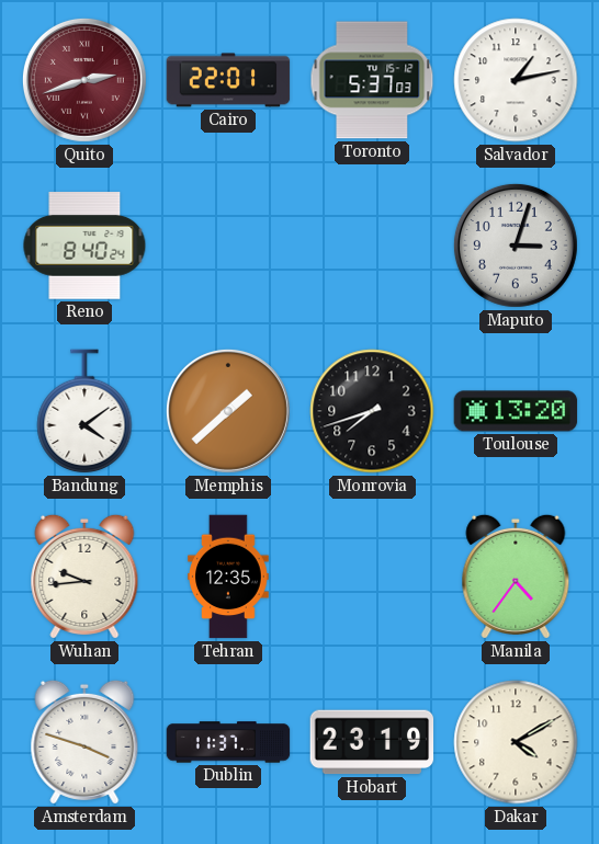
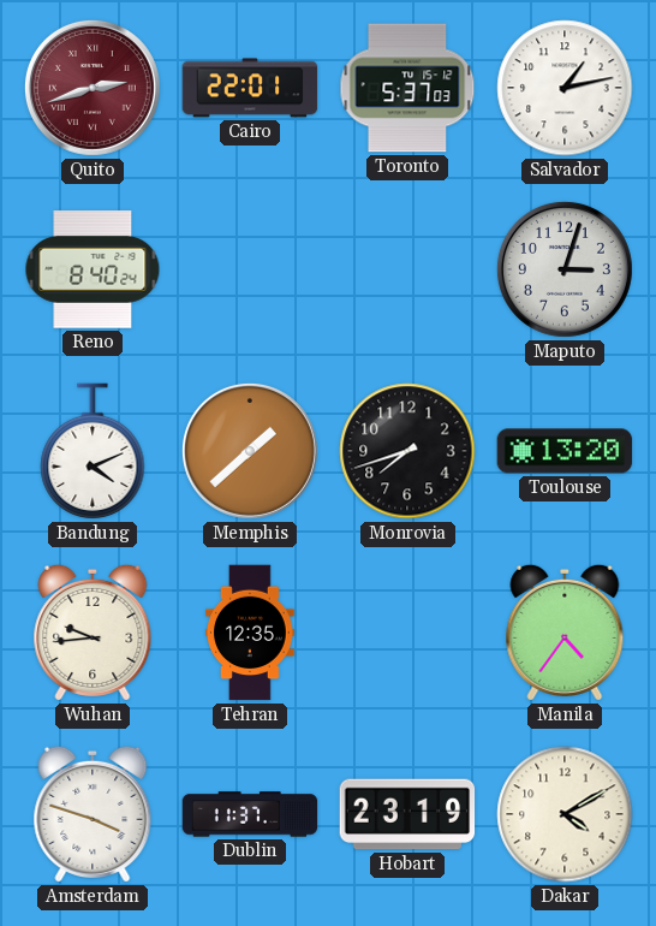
Bandung: 4:09 -> 4:11 (93, 452)
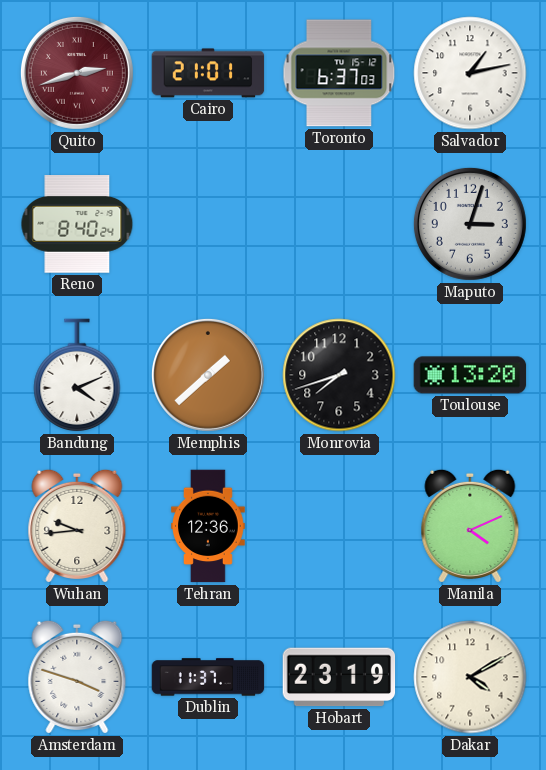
Cairo: 22:01 -> 21:01 (208, 73)
Toronto: 5:37 -> 6:37 (339, 73)
Tehran: 12:35 -> 12:36 (208, 526)
Manila: 4:36 -> 4:11 (470, 526)
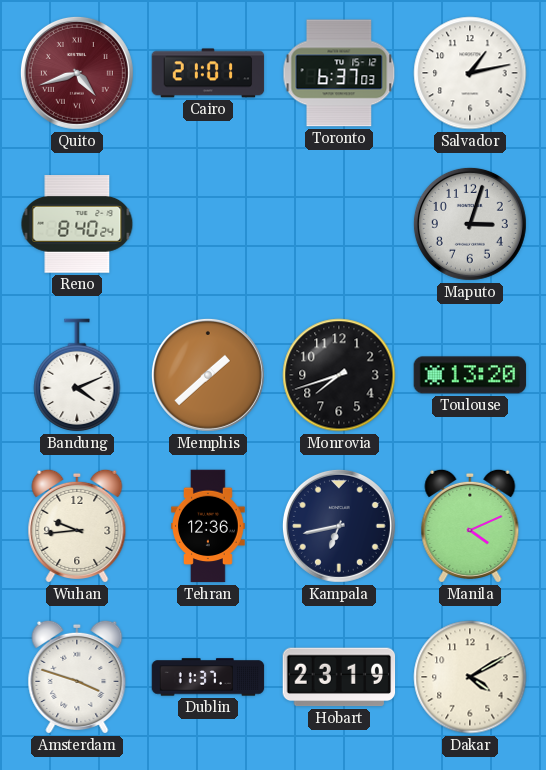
Quito: 2:42 -> 4:42 (77, 73)
Kampala: none -> 6:43 (339, 526)
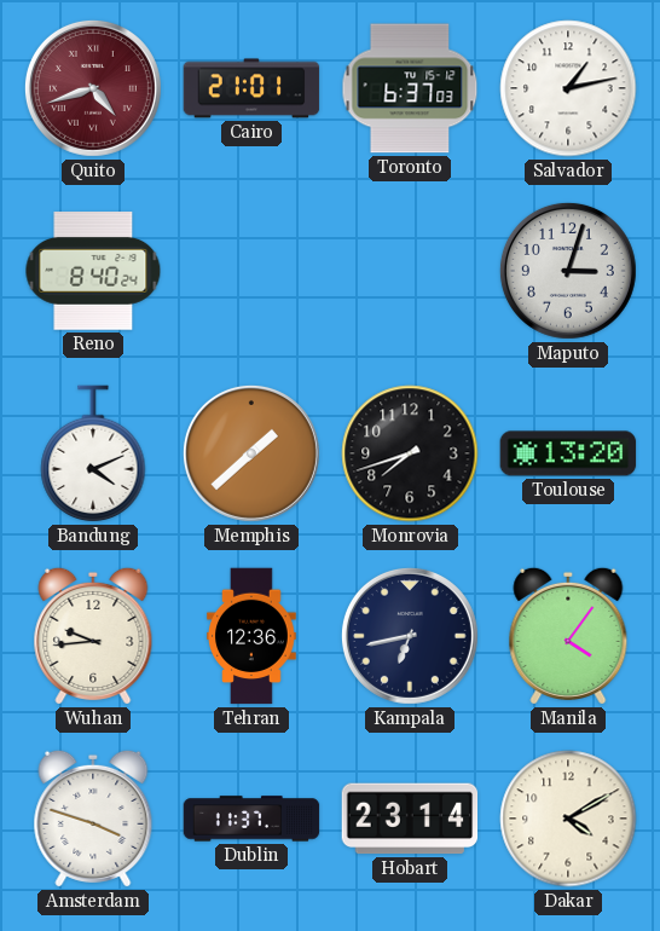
Manila: 4:11 -> 4:06 (568, 636)
Hobart: 23:19 -> 23:14 (410, 819)
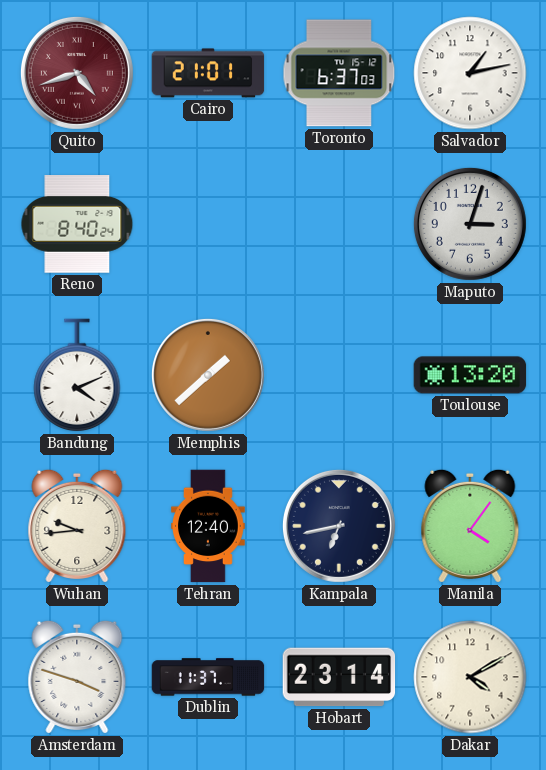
Monrovia: 7:42 -> none (410, 453)
Tehran: 12:36 -> 12:40 (208, 526)
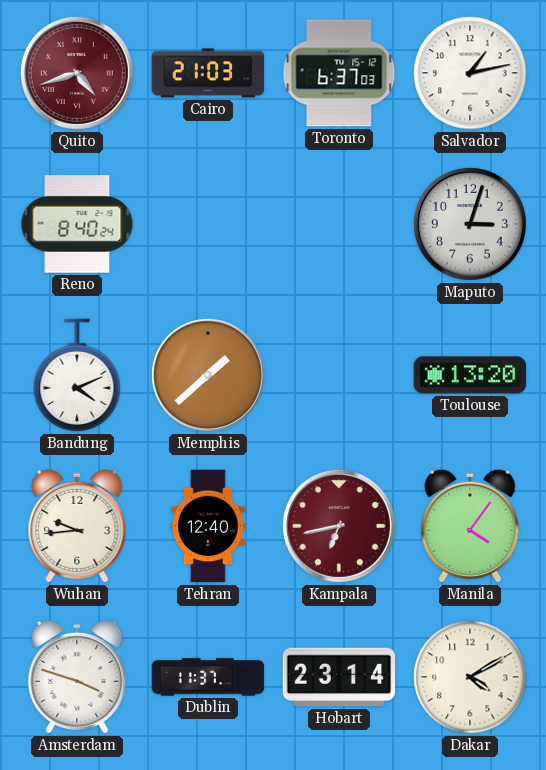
Cairo: 21:01 -> 21:03 (208, 73)
Kampala dial: navy -> burgundy (339, 526)
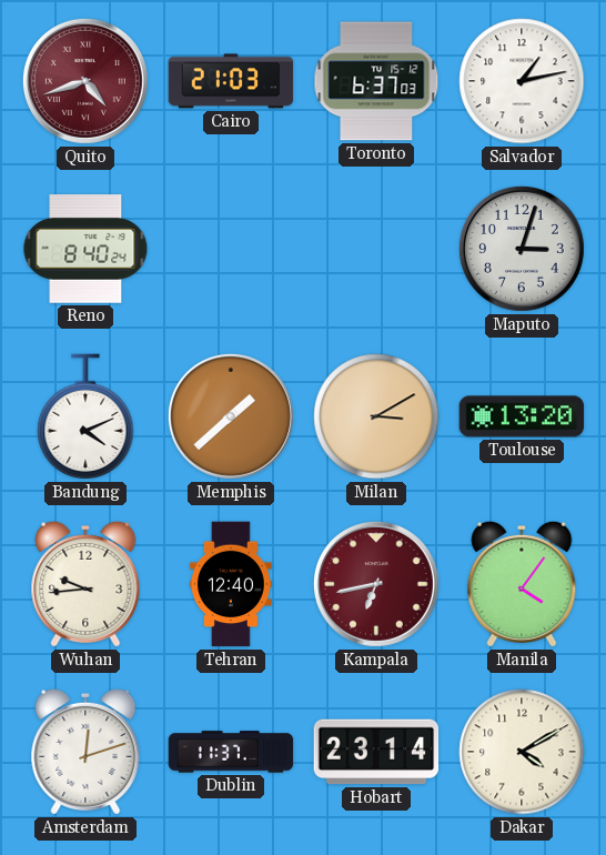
Milan: none -> 3:10 (376, 416)
Amsterdam: 3:48 -> 12:12 (85, 752)
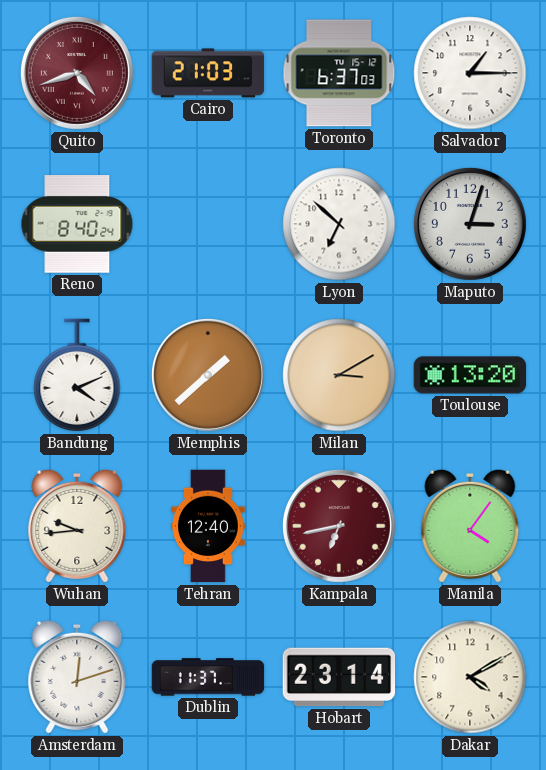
Salvador: 1:13 -> 1:15 (470, 73)
Lyon: none -> 6:52 (339, 224)
